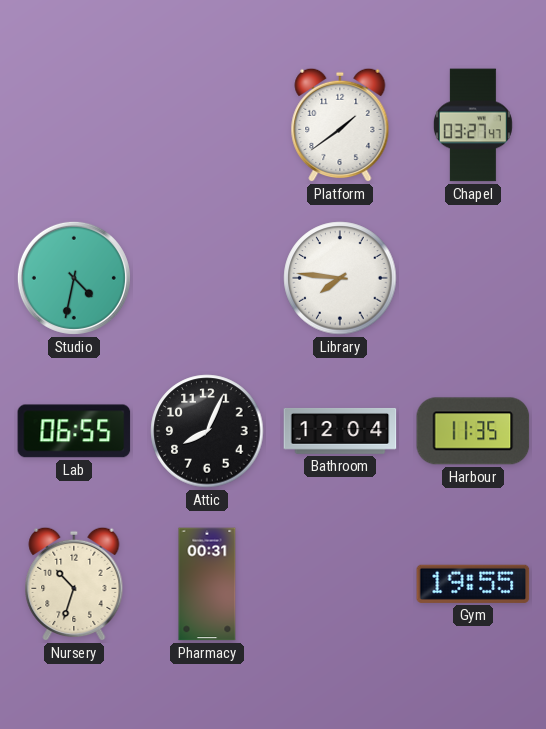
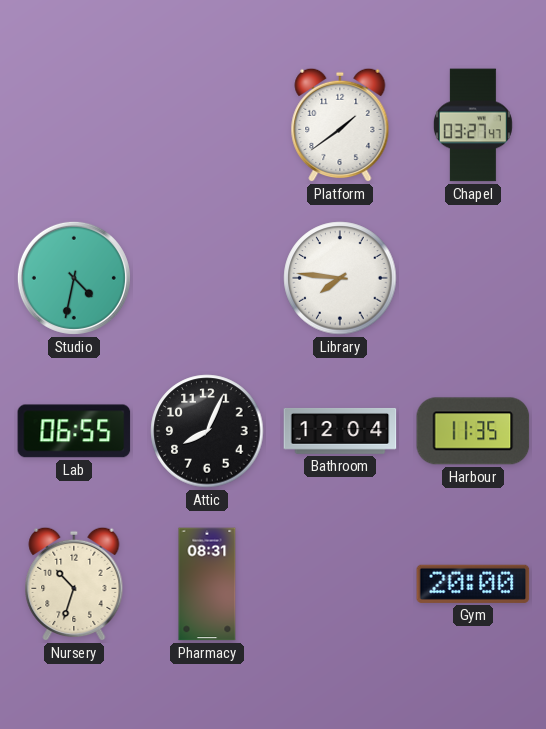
Pharmacy: 00:31 -> 08:31 (207, 584)
Gym: 19:55 -> 20:00 (473, 584)
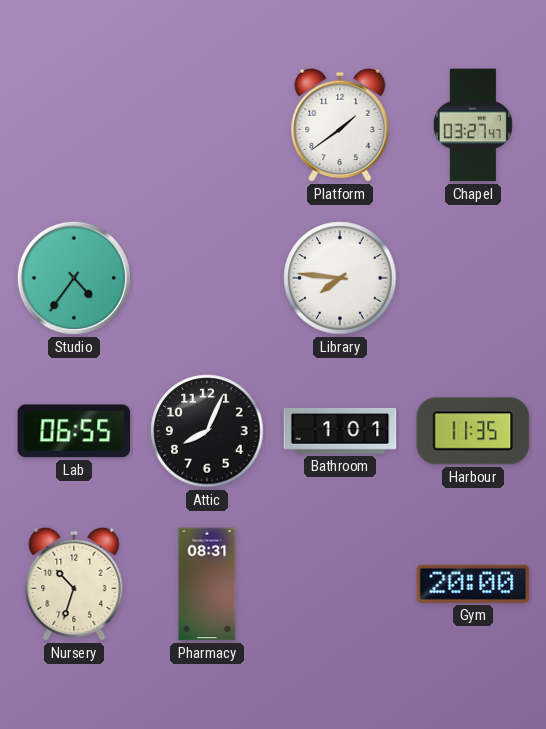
Studio: 4:32 -> 4:36 (74, 278)
Bathroom: 12:04 -> 1:01 (340, 431)
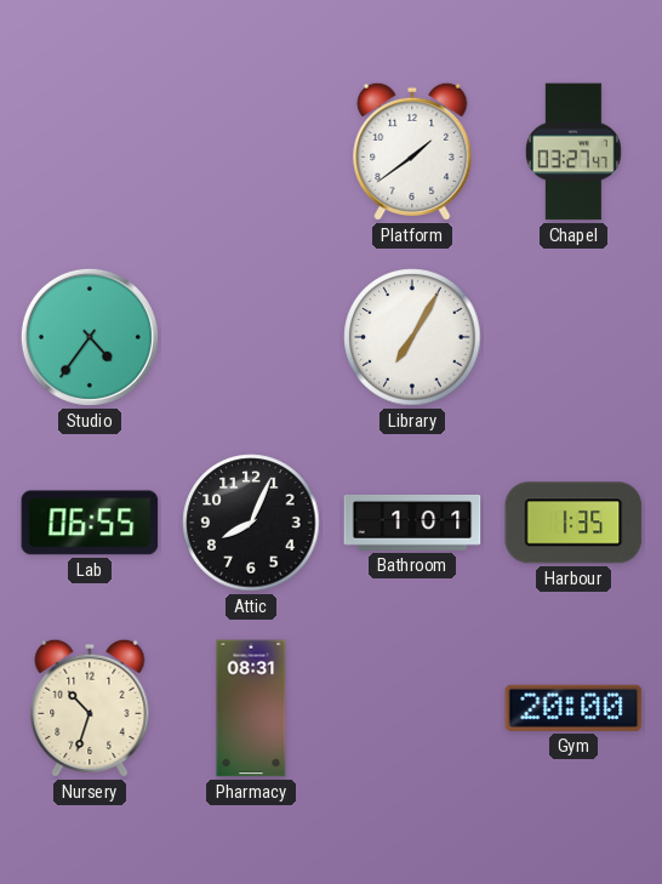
Library: 7:46 -> 7:05 (412, 337)
Harbour: 11:35 -> 1:35 (573, 523)
